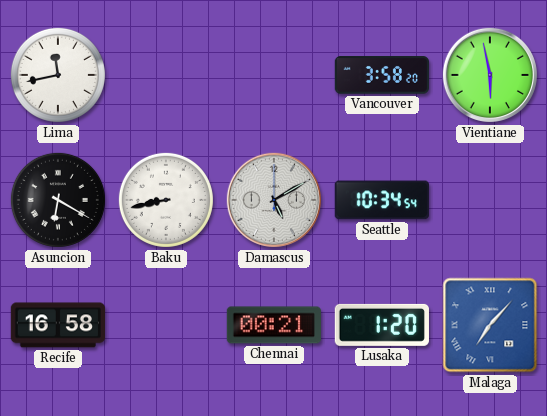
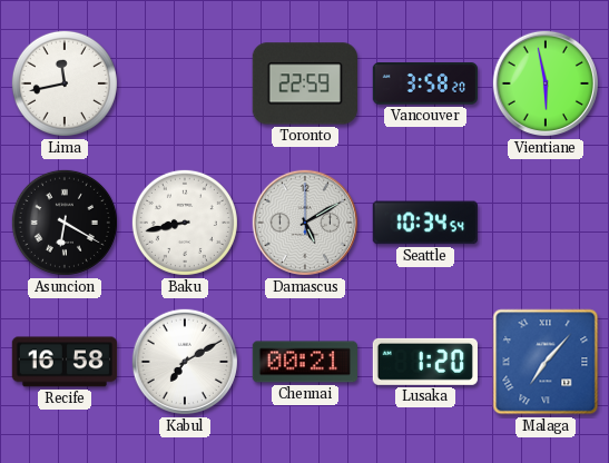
Toronto: none -> 22:59 (305, 83)
Kabul: none -> 7:10 (185, 362)
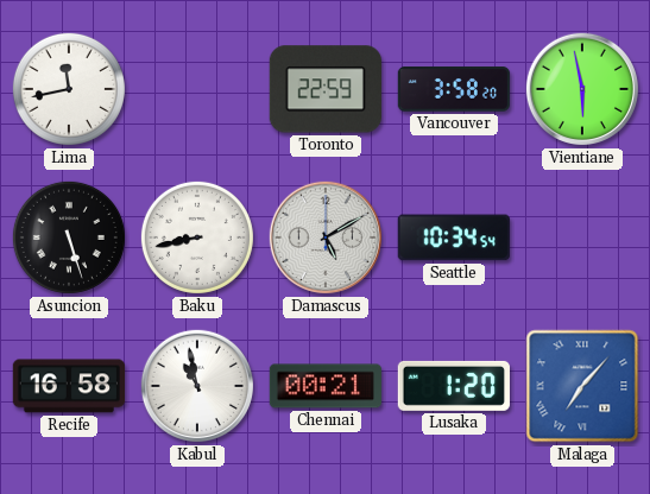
Asuncion: 6:20 -> 5:27 (69, 237)
Kabul: 7:10 -> 10:58 (197, 386)
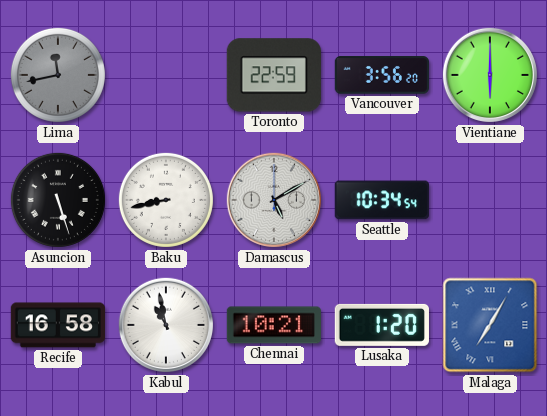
Lima dial: white -> grey (58, 75)
Vancouver: 3:58 -> 3:56 (382, 75)
Vientiane: 5:58 -> 6:00 (490, 75)
Chennai: 00:21 -> 10:21 (273, 325)
Malaga: 7:07 -> 7:05 (490, 325)
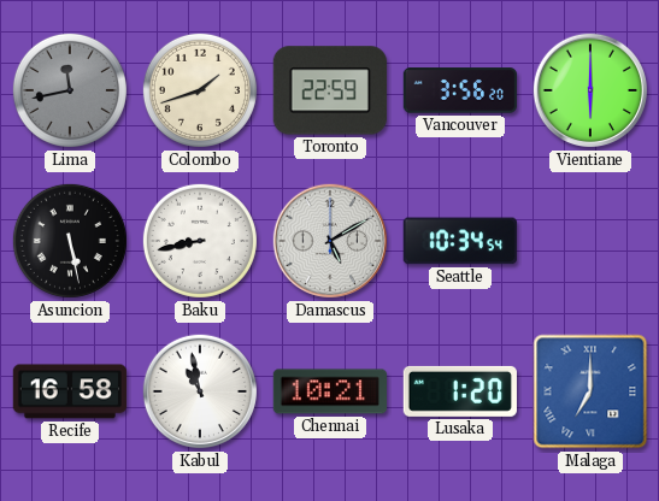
Colombo: none -> 1:42 (200, 90)
Asuncion: 5:27 -> 5:28 (70, 241)
Malaga: 7:05 -> 7:00 (590, 391)
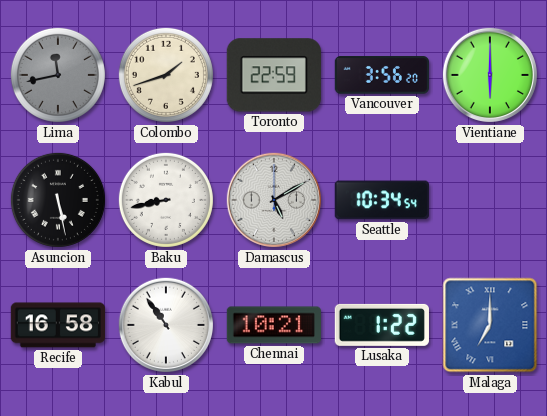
Kabul: 10:58 -> 10:54 (166, 325)
Lusaka: 1:20 -> 1:22 (382, 325)
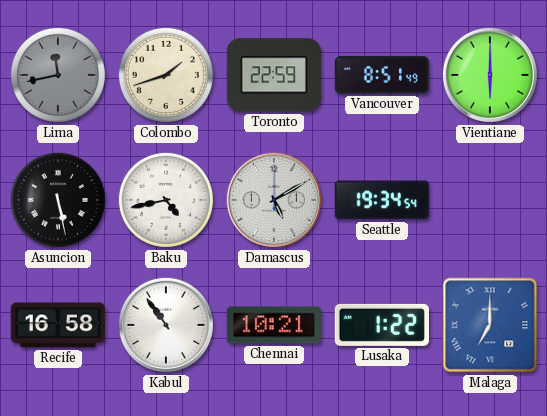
Vancouver: 3:56 -> 8:51 (382, 75)
Baku: 8:43 -> 4:43 (166, 200)
Seattle: 10:34 -> 19:34 (382, 200)
